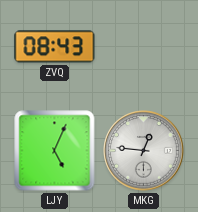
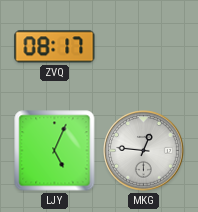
ZVQ: 08:43 -> 08:17 (55, 47)
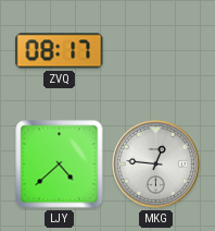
LJY: 5:04 -> 4:38 (60, 165)
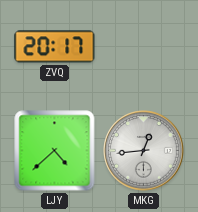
ZVQ: 08:17 -> 20:17 (55, 47)
MKG: 12:46 -> 12:44 (144, 151)
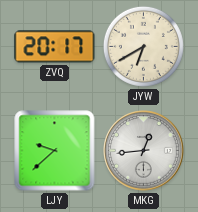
JYW: none -> 6:40 (143, 46)
LJY: 4:38 -> 9:38 (55, 151)
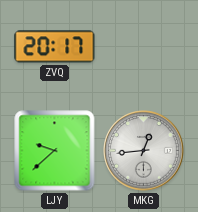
JYW: 6:40 -> none (143, 46)
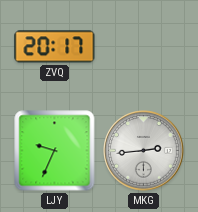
LJY: 9:38 -> 9:34 (55, 151)
MKG: 12:44 -> 2:44 (144, 151)
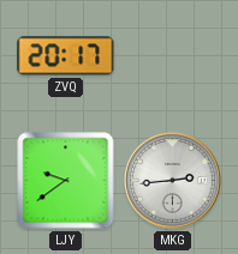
LJY: 9:34 -> 9:39 (66, 181)
